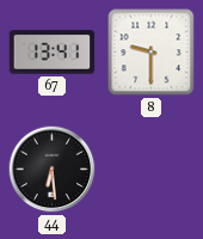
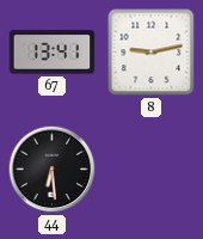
8: 9:30 -> 9:13 (152, 53)
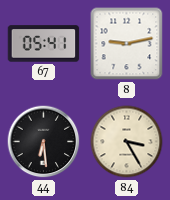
67: 13:41 -> 05:41 (44, 44)
84: none -> 3:25 (127, 142)
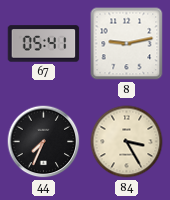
44: 6:29 -> 7:34 (44, 142)
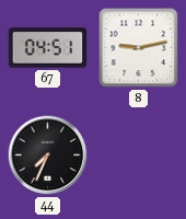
67: 05:41 -> 04:51 (48, 48)
84: 3:25 -> none (127, 142)
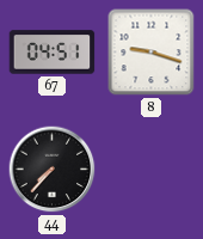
8: 9:13 -> 9:18 (152, 53)
44: 7:34 -> 7:37 (53, 170)
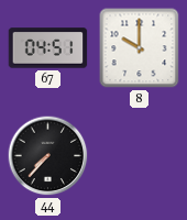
8: 9:18 -> 10:00 (140, 48)
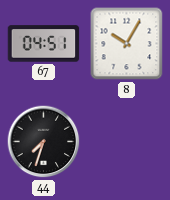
8: 10:00 -> 10:05 (127, 44)
44: 7:37 -> 7:33 (44, 142)
